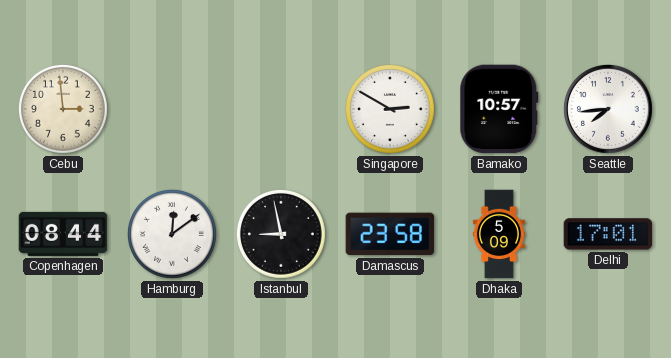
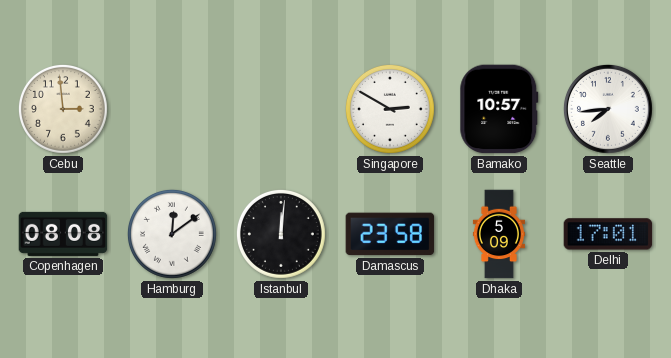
Copenhagen: 08:44 -> 08:08 (63, 234)
Istanbul: 8:58 -> 12:01 (281, 234)
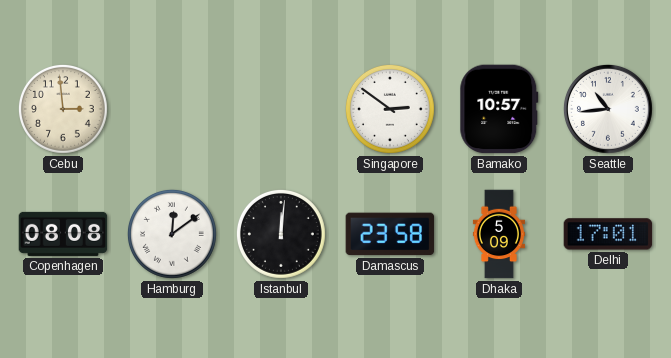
Singapore: 2:50 -> 2:51 (390, 109)
Seattle: 7:44 -> 10:44 (608, 109)
